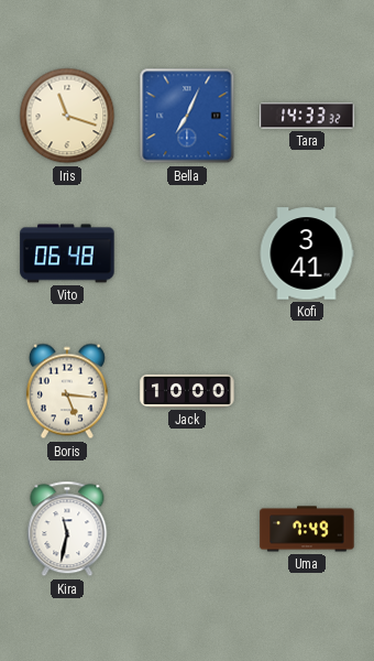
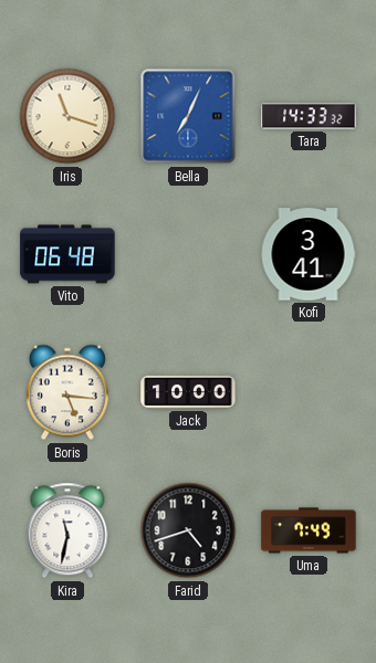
Farid: none -> 4:42 (188, 530)
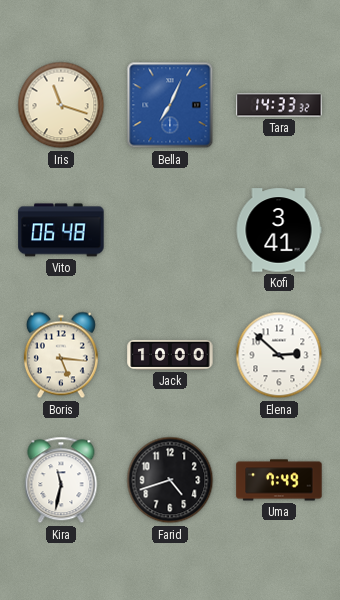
Elena: none -> 2:52 (279, 355)
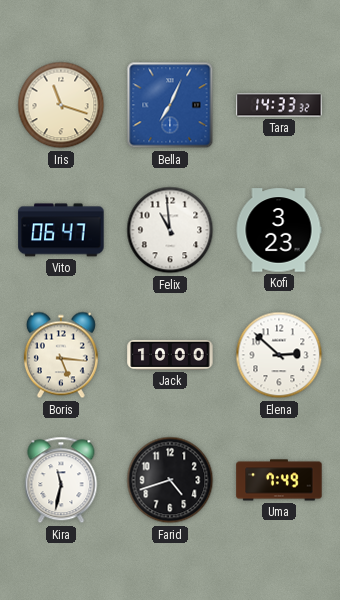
Vito: 06:48 -> 06:47 (61, 230)
Felix: none -> 10:59 (170, 230)
Kofi: 3:41 -> 3:23 (279, 230)
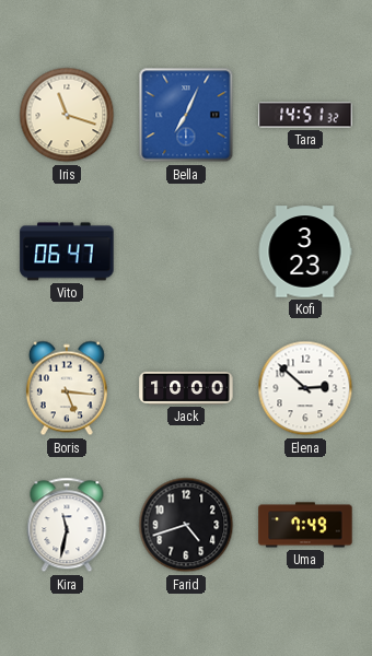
Tara: 14:33 -> 14:51 (305, 115)
Felix: 10:59 -> none (170, 230)
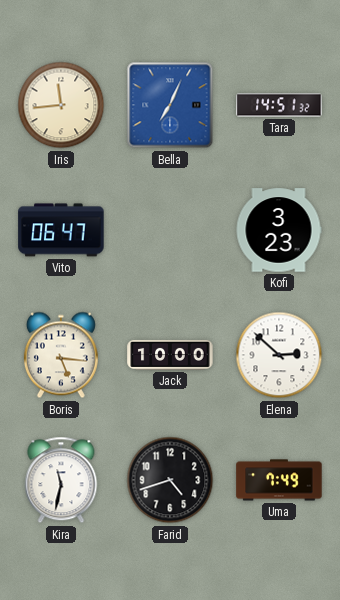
Iris: 11:18 -> 11:44 (61, 105)
